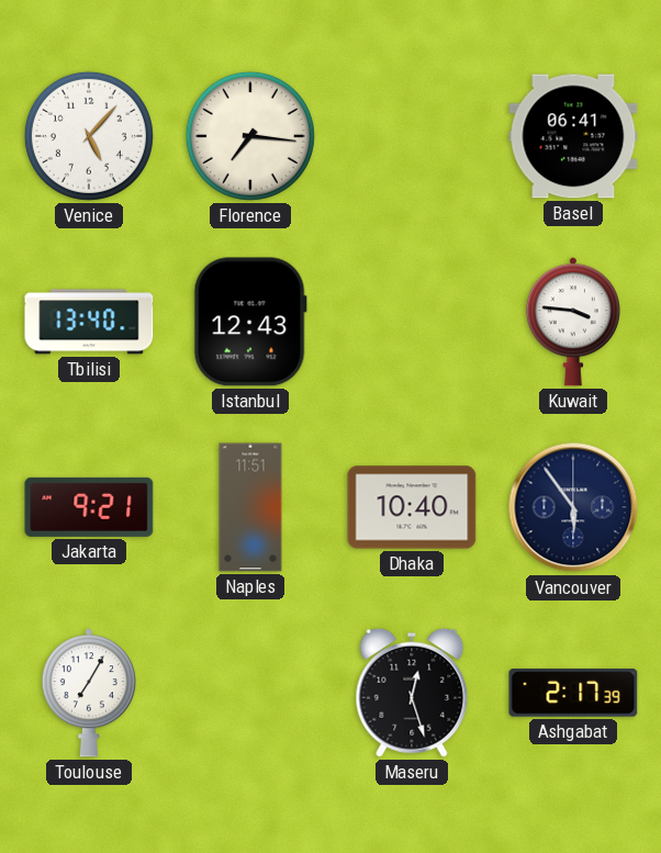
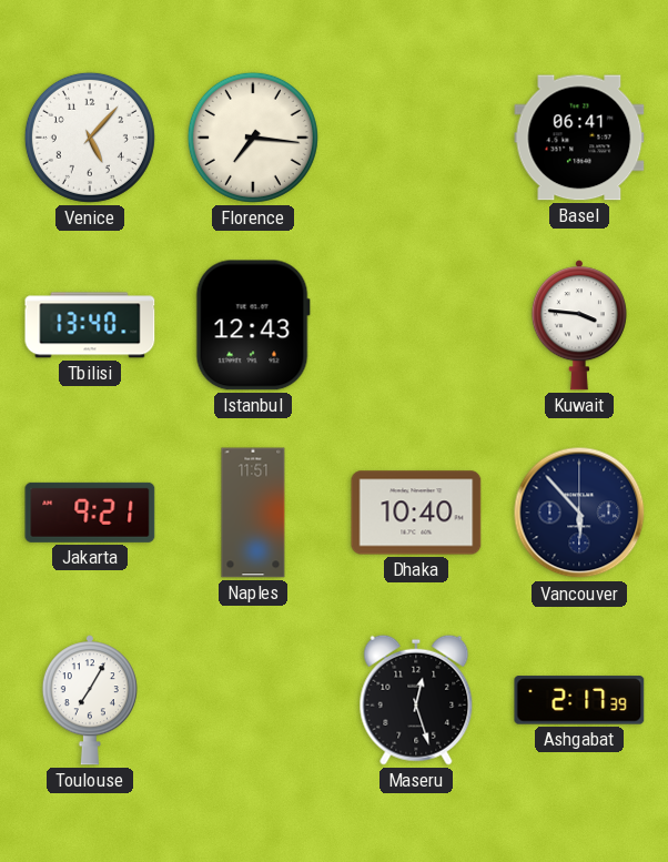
Vancouver: 5:54 -> 5:53 (579, 513)
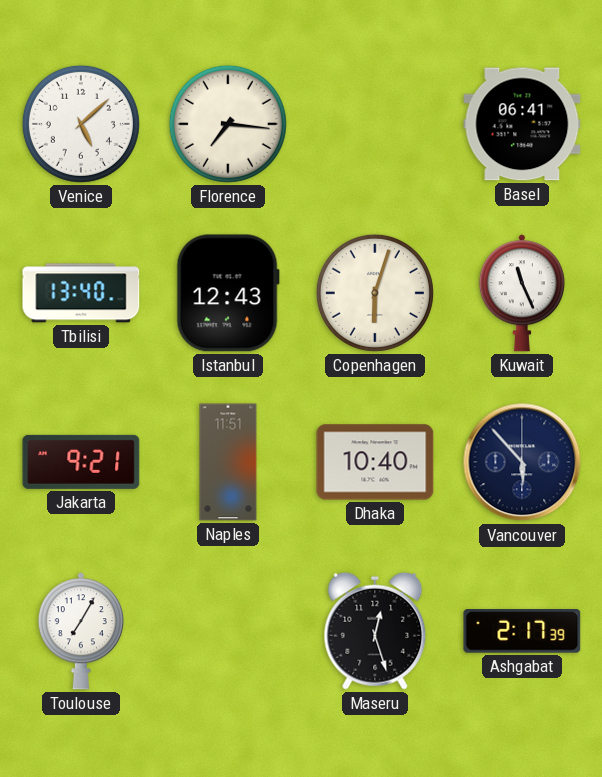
Venice: 5:07 -> 5:08 (81, 124)
Copenhagen: none -> 6:03 (375, 293)
Kuwait: 3:46 -> 11:26 (522, 293)
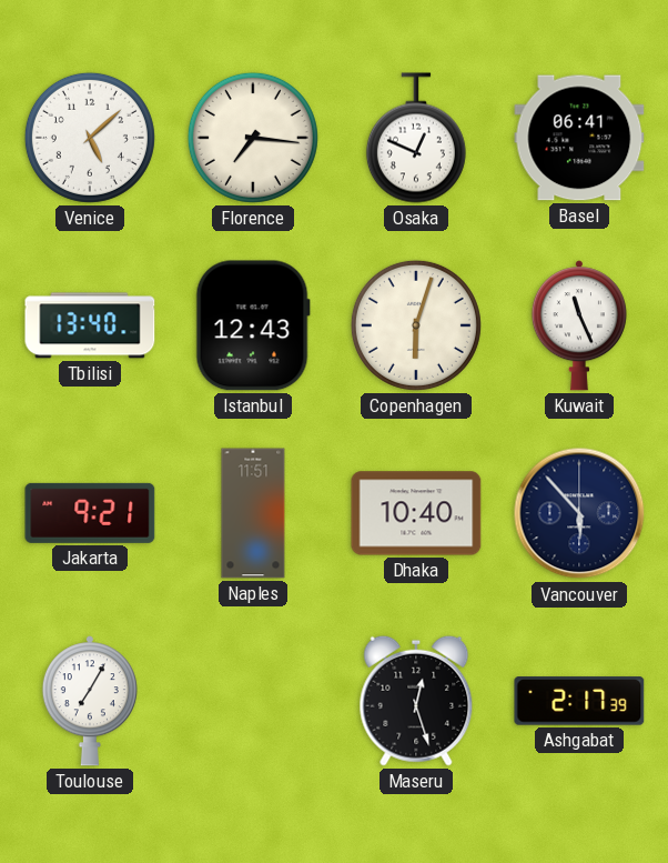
Osaka: none -> 12:49 (416, 138)
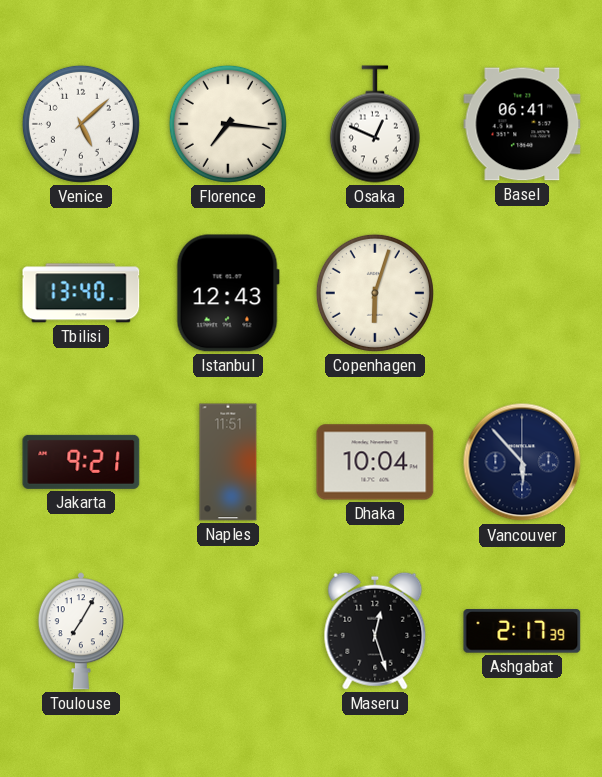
Kuwait: 11:26 -> none (579, 325)
Dhaka: 10:40 -> 10:04 (375, 462)
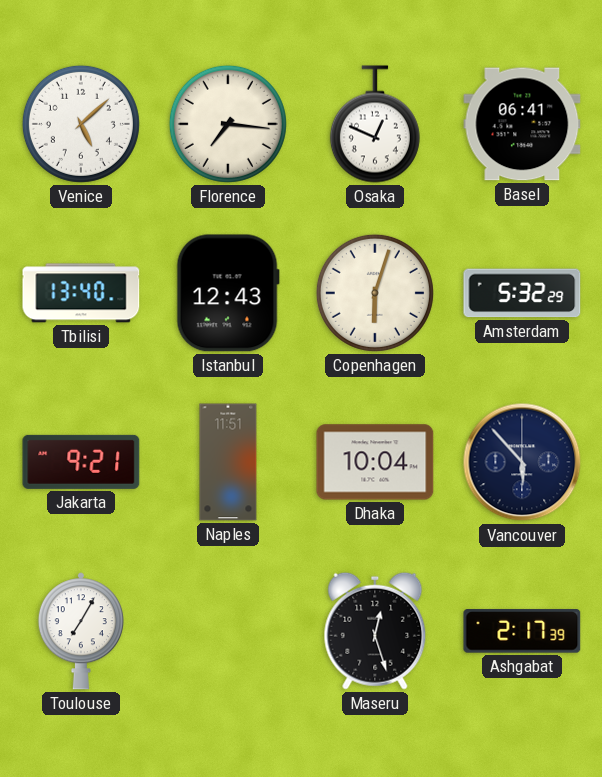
Amsterdam: none -> 5:32 (522, 293)
